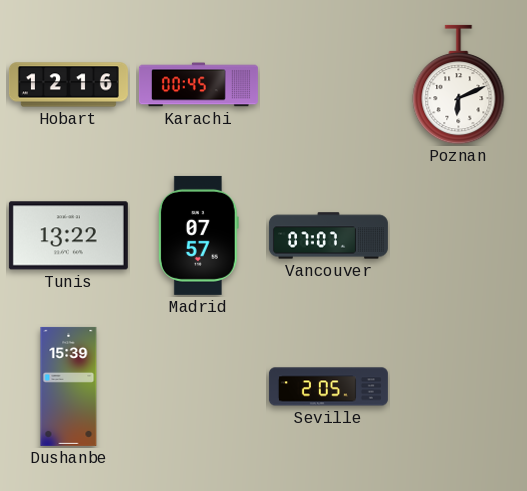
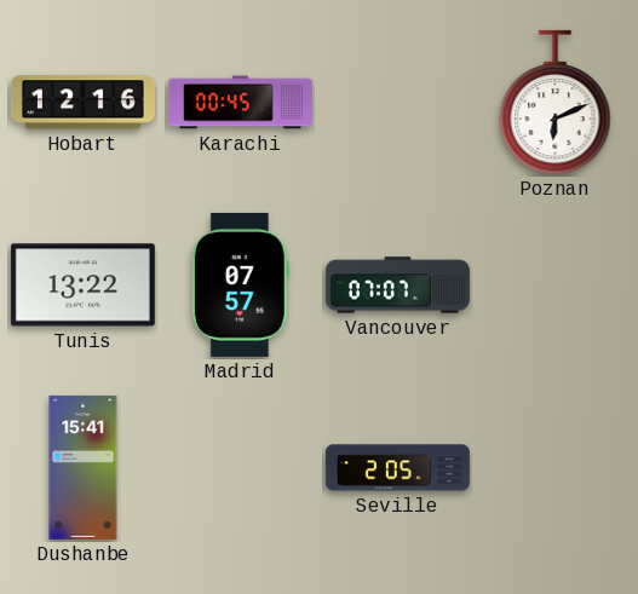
Dushanbe: 15:39 -> 15:41 (84, 467)
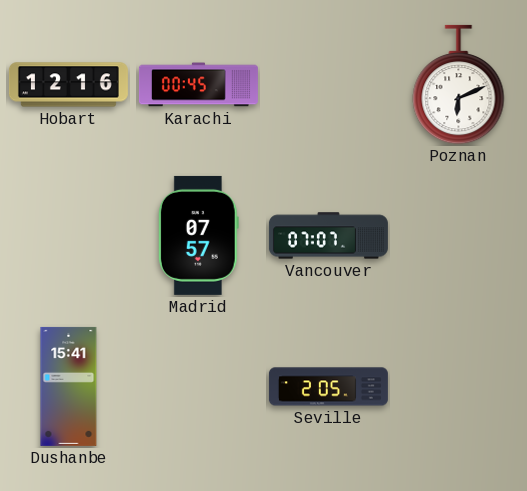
Tunis: 13:22 -> none (82, 286)
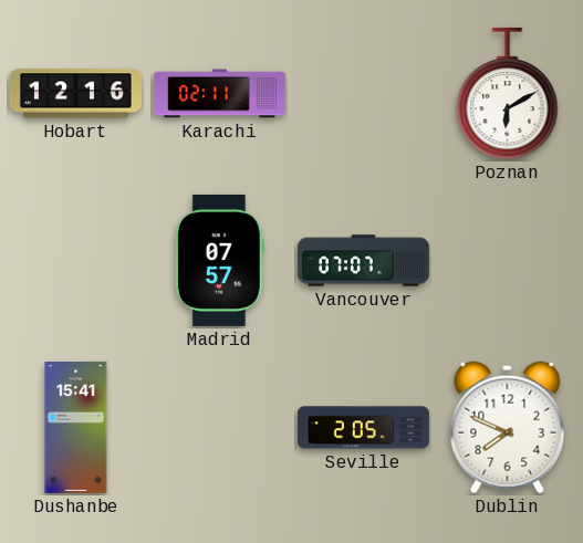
Karachi: 00:45 -> 02:11 (219, 94)
Poznan: 6:11 -> 6:10 (508, 94)
Dublin: none -> 7:49 (508, 428)
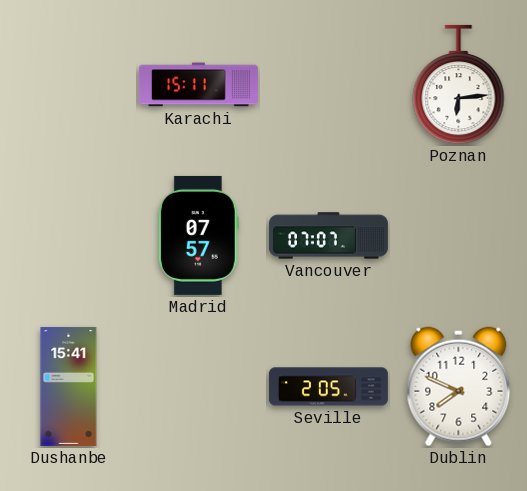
Hobart: 12:16 -> none (75, 94)
Karachi: 02:11 -> 15:11 (198, 85)
Poznan: 6:10 -> 6:14 (459, 85)
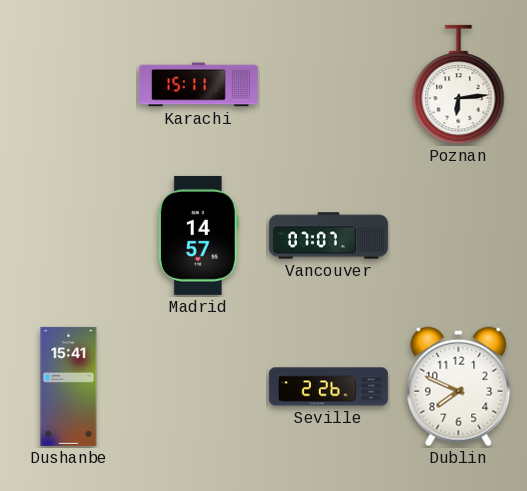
Madrid: 07:57 -> 14:57 (198, 235)
Seville: 2:05 -> 2:26 (328, 387)
